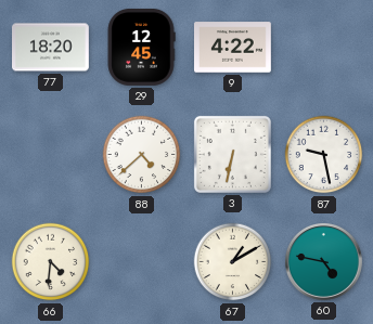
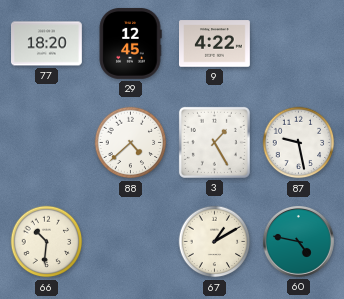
3: 6:32 -> 1:25 (214, 142)
66: 4:31 -> 10:31 (47, 242)
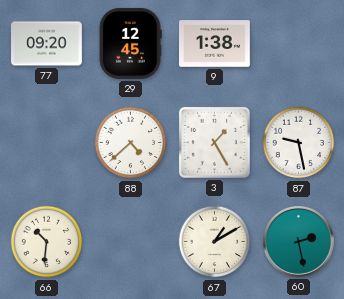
77: 18:20 -> 09:20 (47, 44)
9: 4:22 -> 1:38 (215, 44)
60: 4:47 -> 2:28 (299, 242)
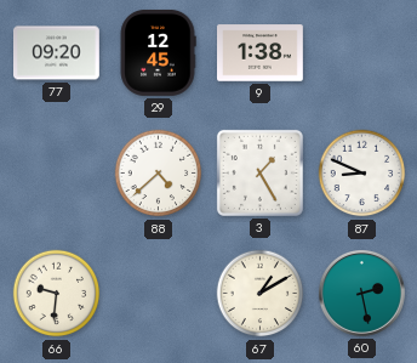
87: 9:28 -> 8:49 (362, 174)
66: 10:31 -> 9:31 (57, 294)
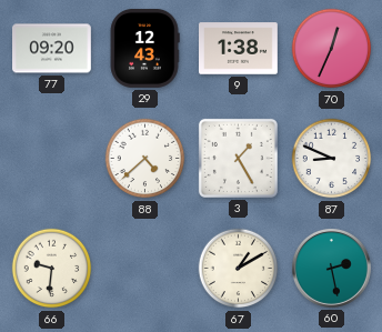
29: 12:45 -> 12:43 (144, 48)
70: none -> 12:34 (332, 49)
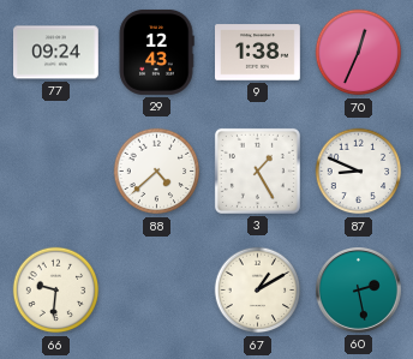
77: 09:20 -> 09:24 (56, 53)
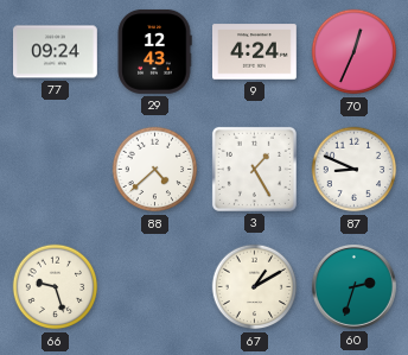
9: 1:38 -> 4:24 (255, 52)
66: 9:31 -> 9:27 (56, 287)
60: 2:28 -> 2:33 (355, 287)
